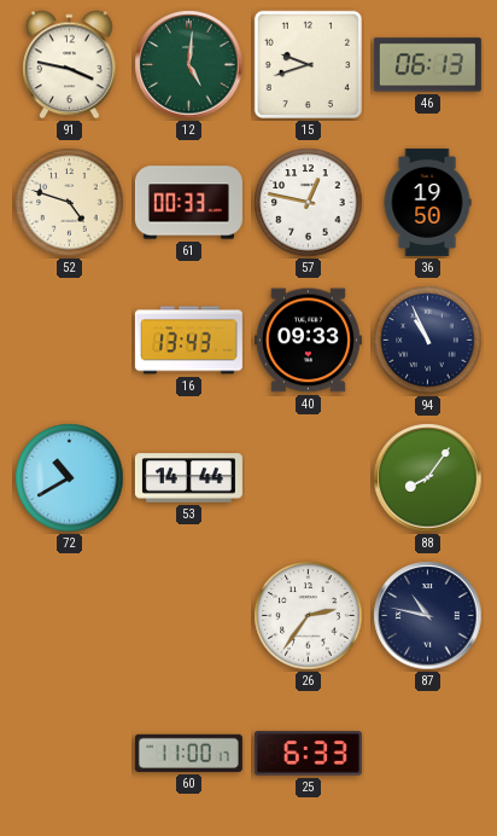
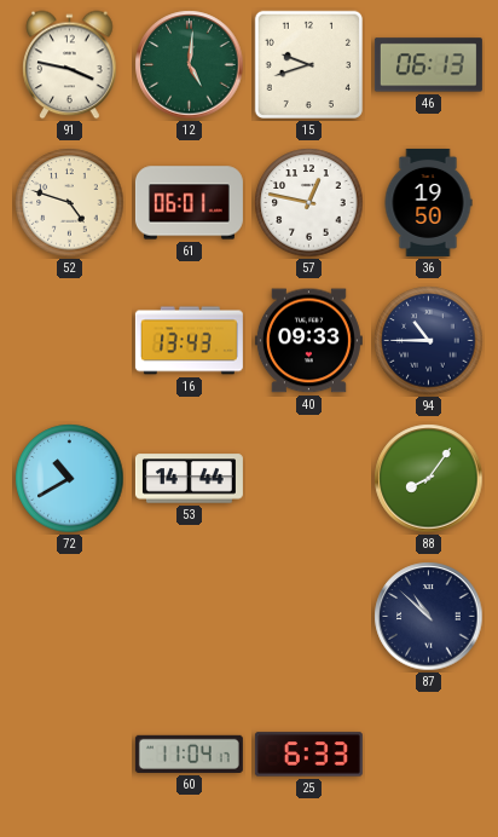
61: 00:33 -> 06:01 (189, 203)
94: 10:56 -> 10:45 (429, 341)
26: 2:36 -> none (309, 616)
87: 10:47 -> 10:52 (429, 617)
60: 11:00 -> 11:04 (189, 754)
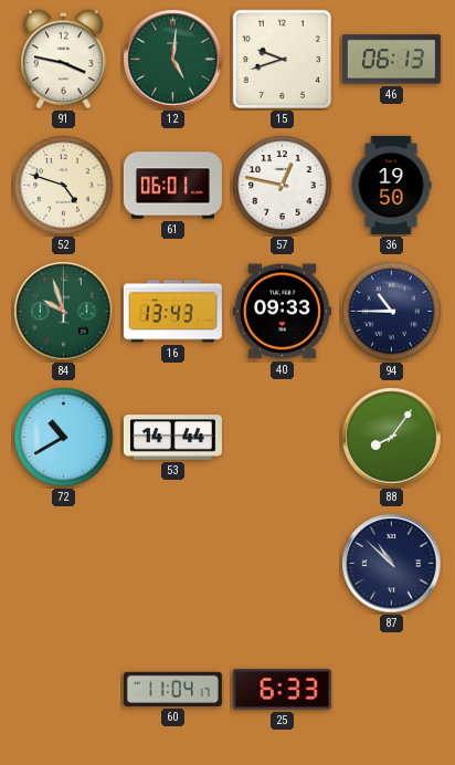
84: none -> 9:57 (64, 312)
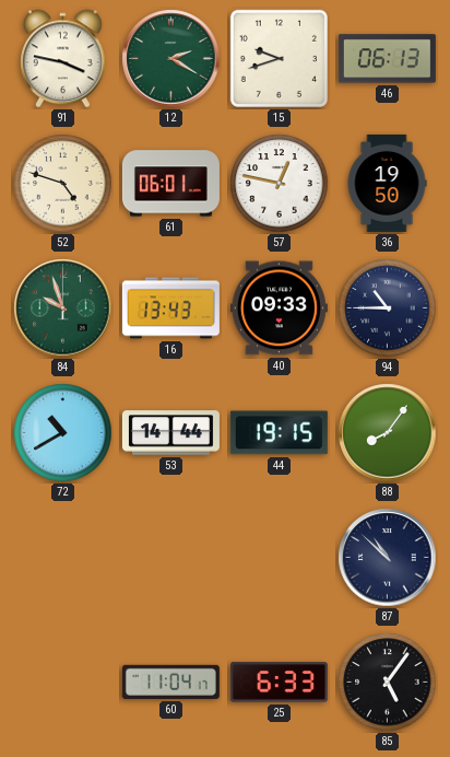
12: 5:01 -> 2:20 (171, 59)
44: none -> 19:15 (279, 433)
85: none -> 5:06 (388, 683)
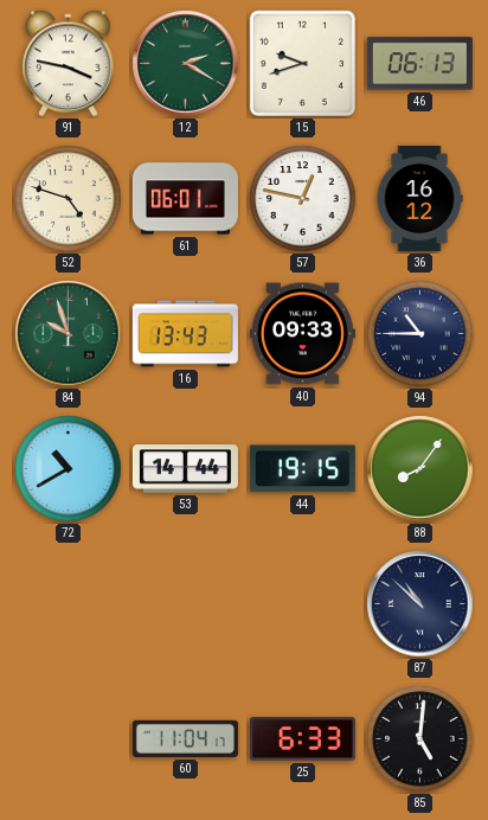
36: 19:50 -> 16:12 (419, 198)
85: 5:06 -> 5:01 (420, 739)
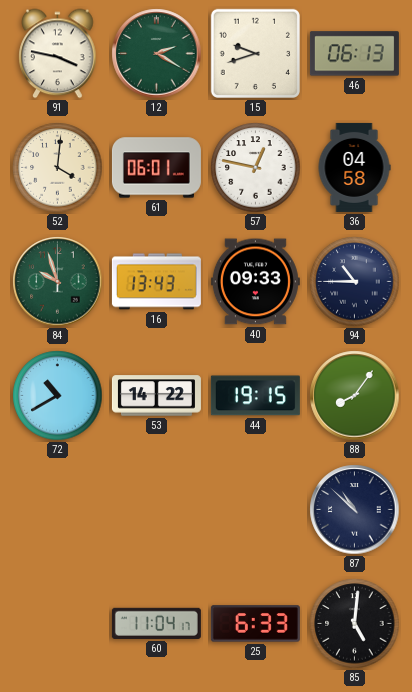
52: 4:48 -> 4:01 (58, 168)
36: 16:12 -> 04:58 (354, 167)
53: 14:44 -> 14:22 (156, 396)
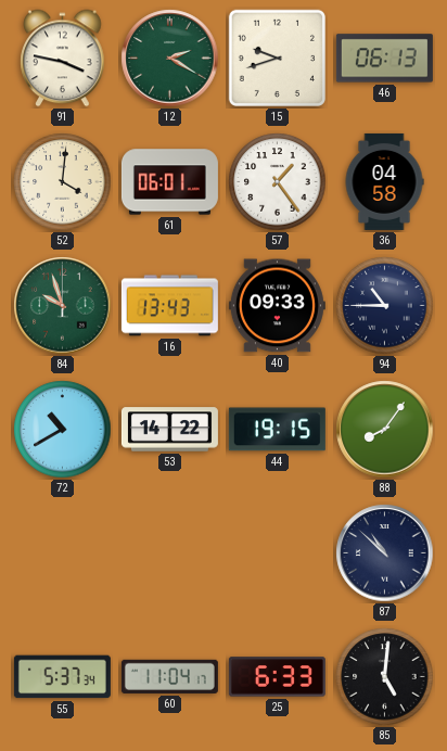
57: 12:47 -> 1:24 (278, 182)
55: none -> 5:37 (62, 677)
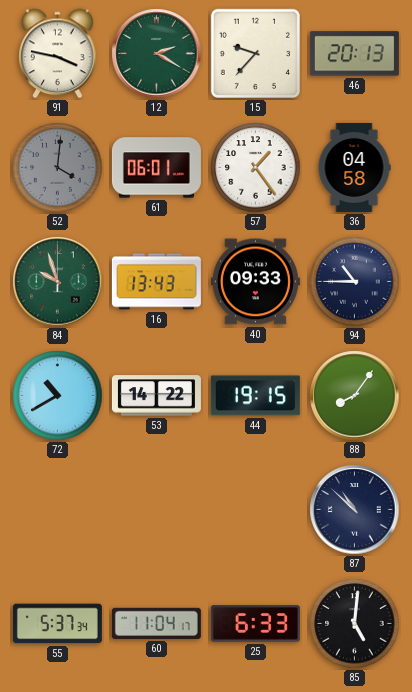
15: 9:42 -> 9:37 (255, 53)
46: 06:13 -> 20:13 (354, 54)
52 dial: cream -> grey (58, 168)
